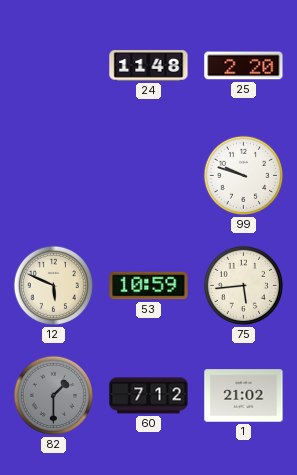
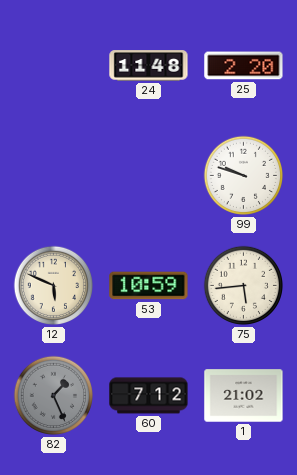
82: 1:30 -> 1:26 (54, 396)
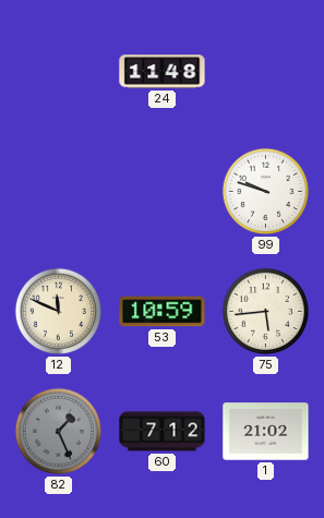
25: 2:20 -> none (244, 66)
12: 5:49 -> 11:49 (59, 312)
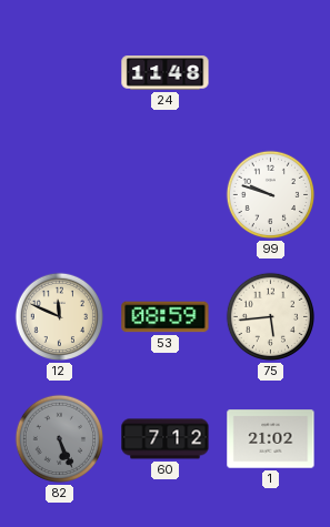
53: 10:59 -> 08:59 (166, 317)
82: 1:26 -> 5:26 (60, 439)
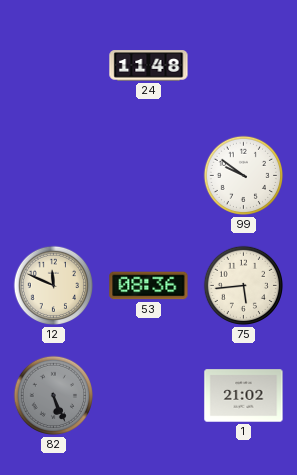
99: 9:48 -> 9:51 (244, 176)
53: 08:59 -> 08:36 (149, 286)
60: 7:12 -> none (166, 439)
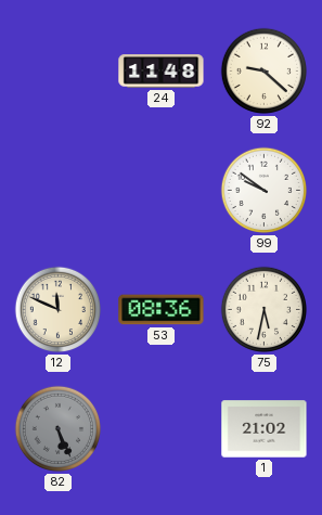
92: none -> 9:22 (265, 72)
75: 5:44 -> 5:32 (265, 310)
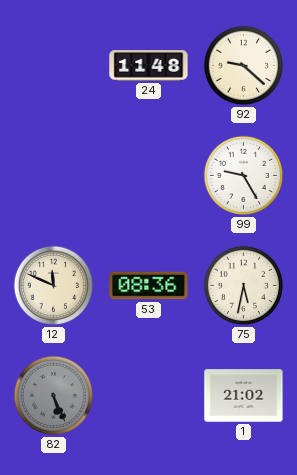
99: 9:51 -> 9:25 (244, 176)
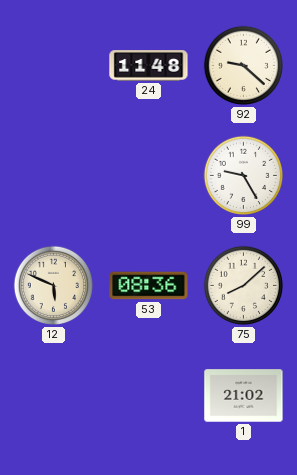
12: 11:49 -> 5:49 (54, 286)
75: 5:32 -> 8:08 (244, 286)
82: 5:26 -> none (54, 396)
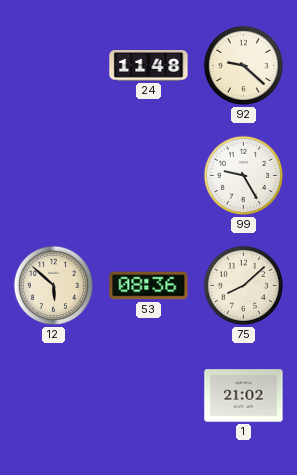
12: 5:49 -> 5:52 (54, 286)
